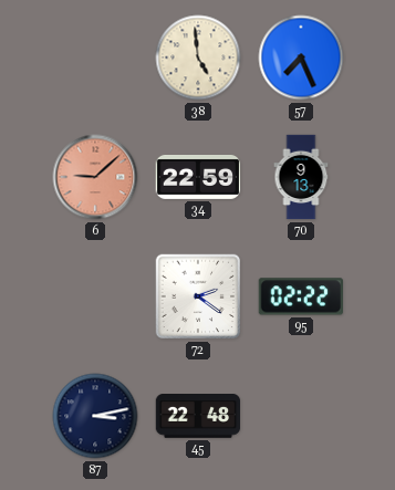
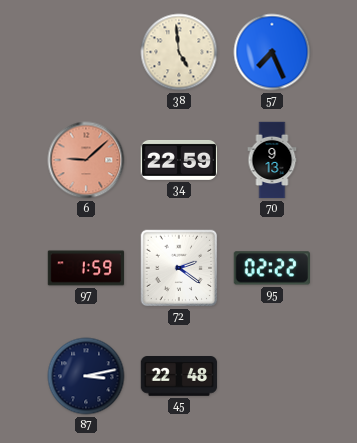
97: none -> 1:59 (86, 268)
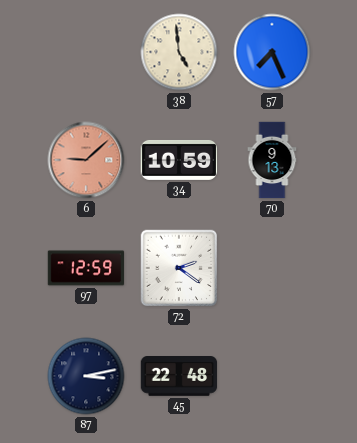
34: 22:59 -> 10:59 (179, 160)
97: 1:59 -> 12:59 (86, 268)
95: 02:22 -> none (271, 268)
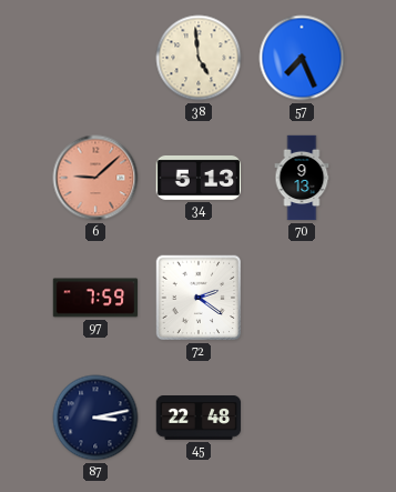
34: 10:59 -> 5:13 (199, 178)
97: 12:59 -> 7:59 (95, 298)
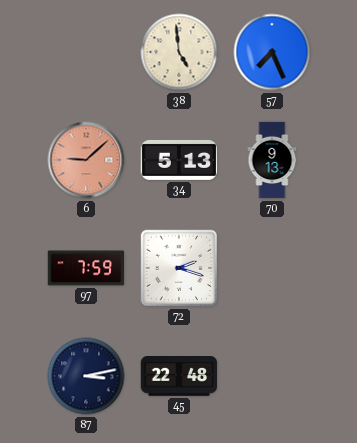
72: 2:21 -> 2:18 (179, 268)
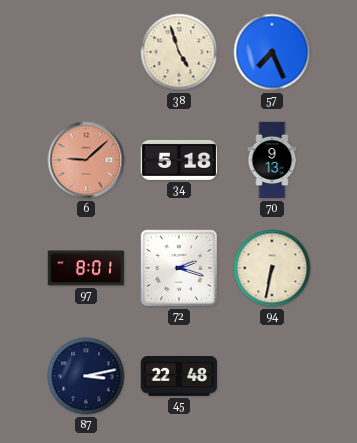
38: 4:59 -> 4:57 (179, 52)
34: 5:13 -> 5:18 (179, 160)
97: 7:59 -> 8:01 (86, 268)
94: none -> 6:32 (272, 268)
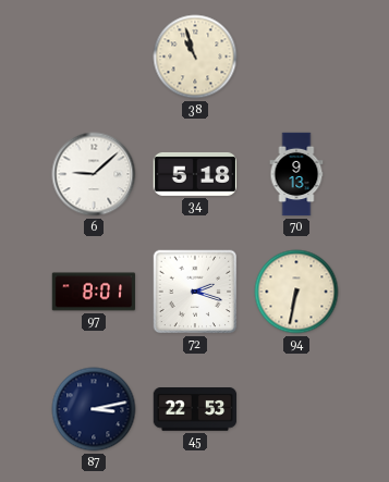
38: 4:57 -> 10:57 (195, 57)
57: 7:26 -> none (272, 52)
6 dial: salmon -> white (94, 174)
45: 22:48 -> 22:53 (195, 410)
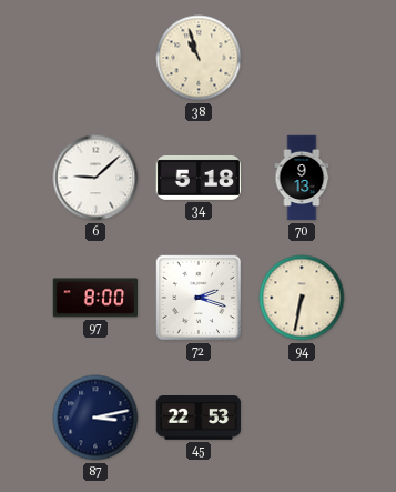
97: 8:01 -> 8:00 (95, 298)
